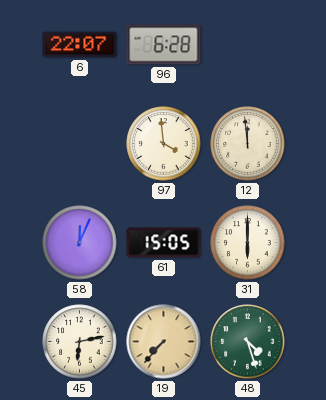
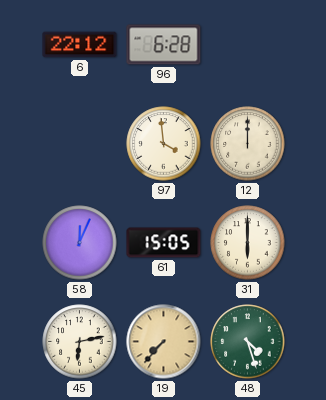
6: 22:07 -> 22:12 (80, 45)
12: 11:59 -> 12:00 (248, 144)
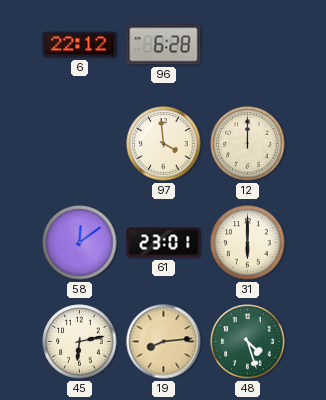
58: 12:04 -> 12:09 (80, 243)
61: 15:05 -> 23:01 (164, 243)
19: 7:37 -> 8:14 (164, 342)
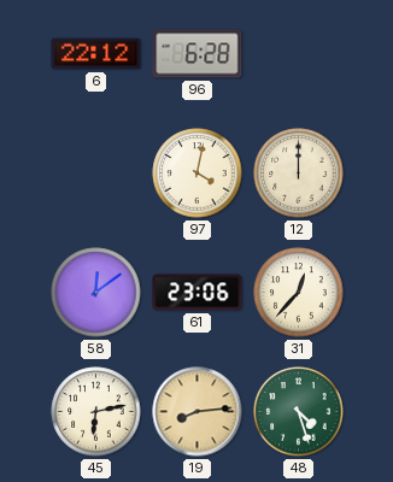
97: 3:59 -> 4:02 (198, 174)
61: 23:01 -> 23:06 (198, 293)
31: 6:00 -> 12:37 (299, 293)
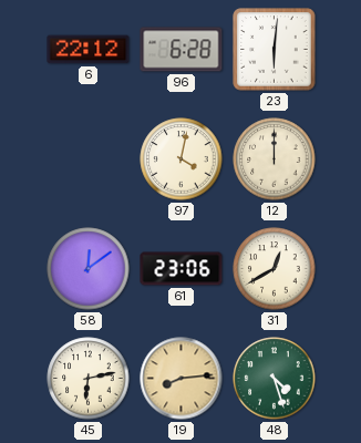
23: none -> 6:01 (275, 50)
31: 12:37 -> 12:40 (275, 269)
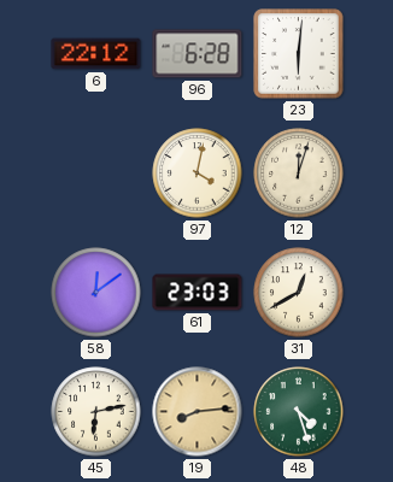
12: 12:00 -> 12:03 (299, 174)
61: 23:06 -> 23:03 (198, 293)
